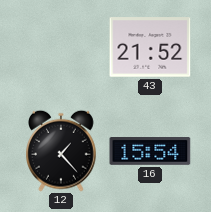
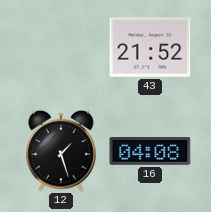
12: 1:23 -> 1:27 (62, 151)
16: 15:54 -> 04:08 (150, 152)
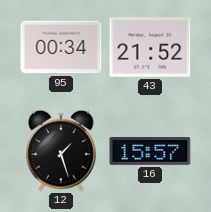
95: none -> 00:34 (61, 47)
16: 04:08 -> 15:57 (150, 152)
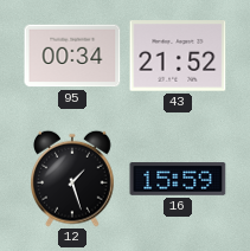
16: 15:57 -> 15:59 (178, 180)
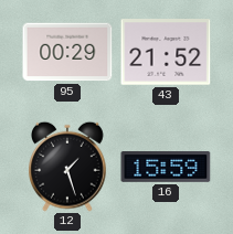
95: 00:34 -> 00:29 (67, 52)
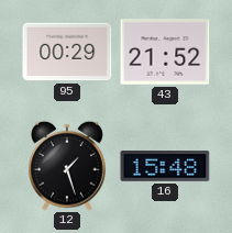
16: 15:59 -> 15:48 (165, 167)
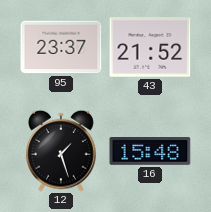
95: 00:29 -> 23:37 (61, 47)
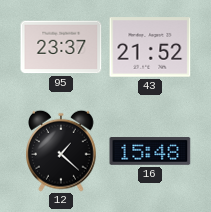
12: 1:27 -> 1:22 (62, 151)
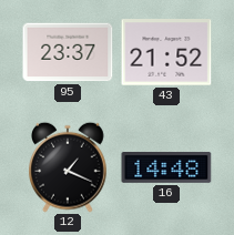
12: 1:22 -> 1:19 (69, 167)
16: 15:48 -> 14:48 (166, 168)
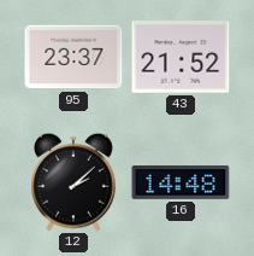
12: 1:19 -> 2:08 (75, 182)
